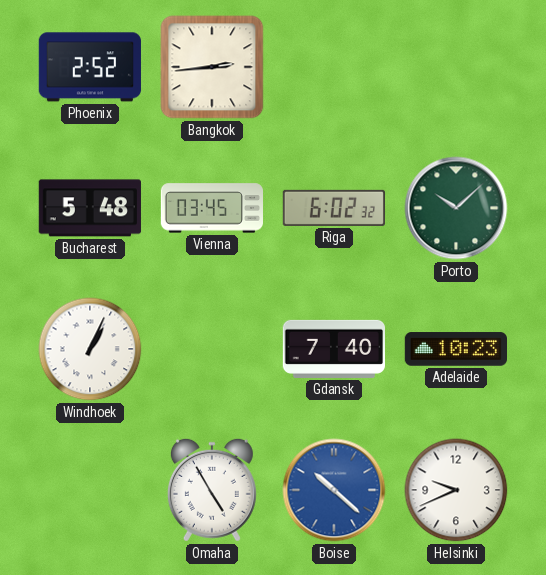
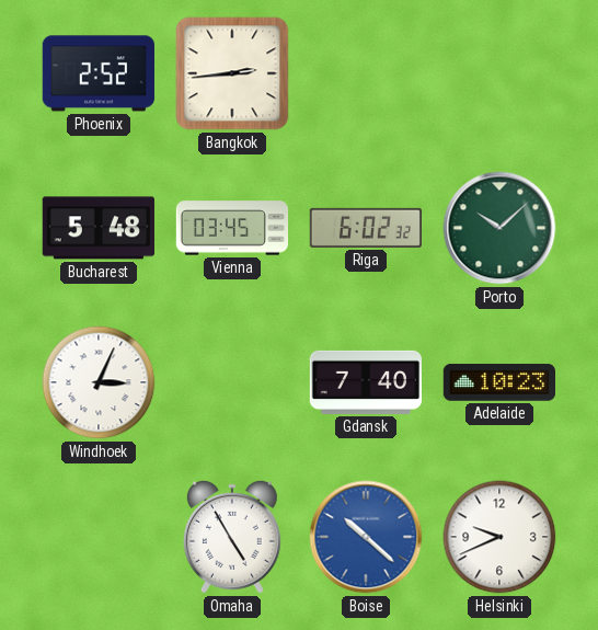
Windhoek: 1:04 -> 3:04 (99, 382)
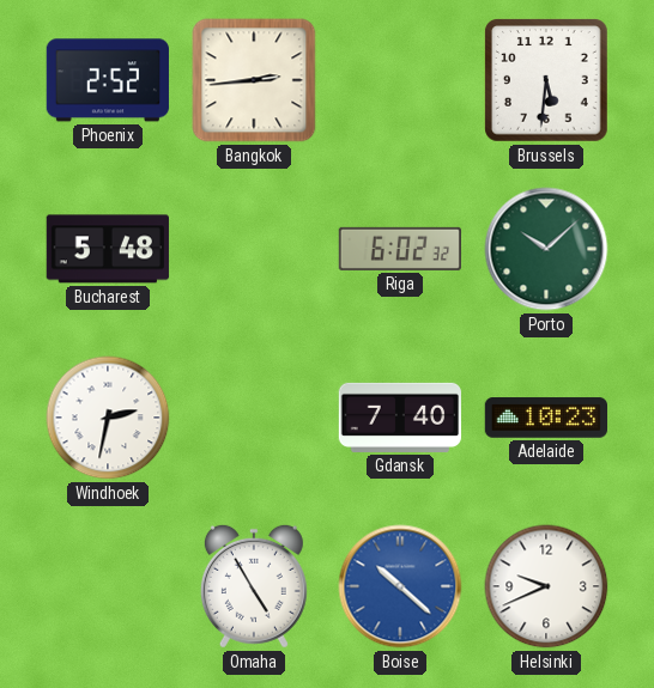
Brussels: none -> 5:31 (546, 80)
Vienna: 03:45 -> none (231, 228)
Windhoek: 3:04 -> 2:32 (108, 418)
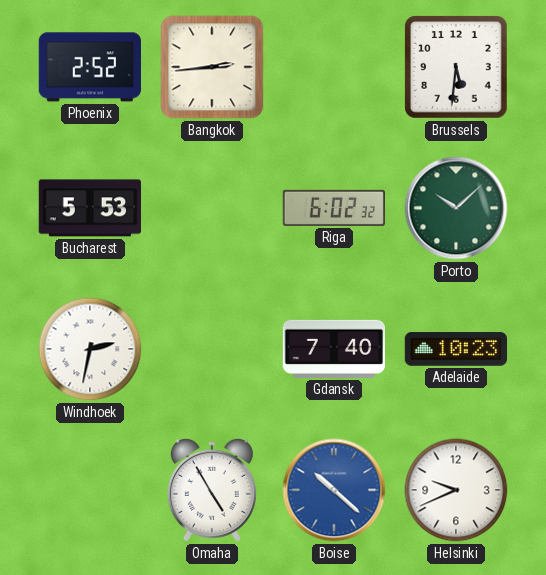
Bucharest: 5:48 -> 5:53 (90, 208)
